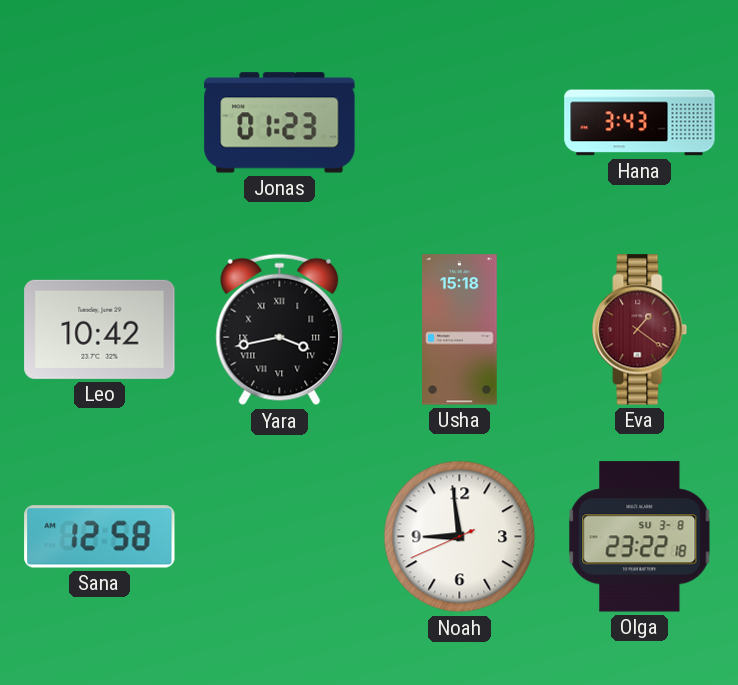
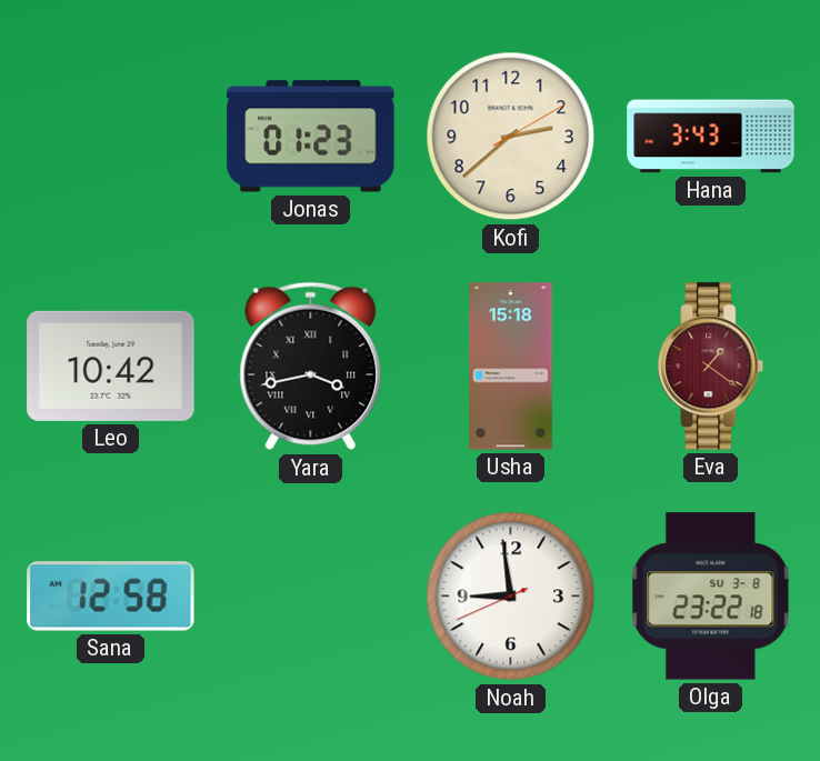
Kofi: none -> 2:38 (511, 137)
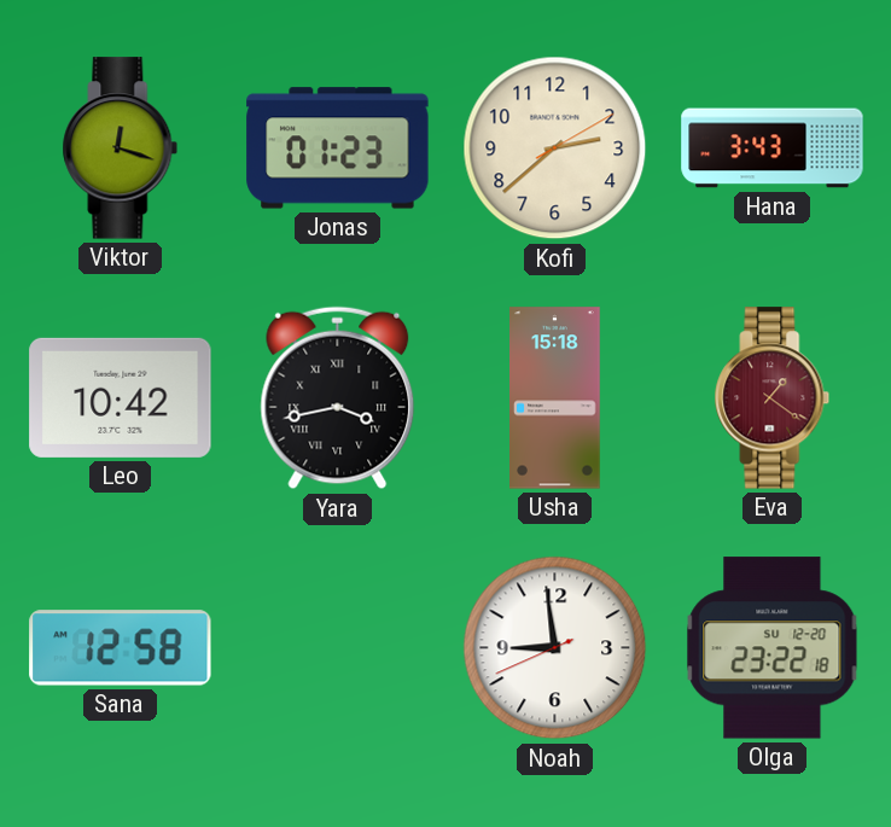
Viktor: none -> 12:18 (121, 148)
Olga date: SU 3-8 -> SU 12-20 (773, 648)
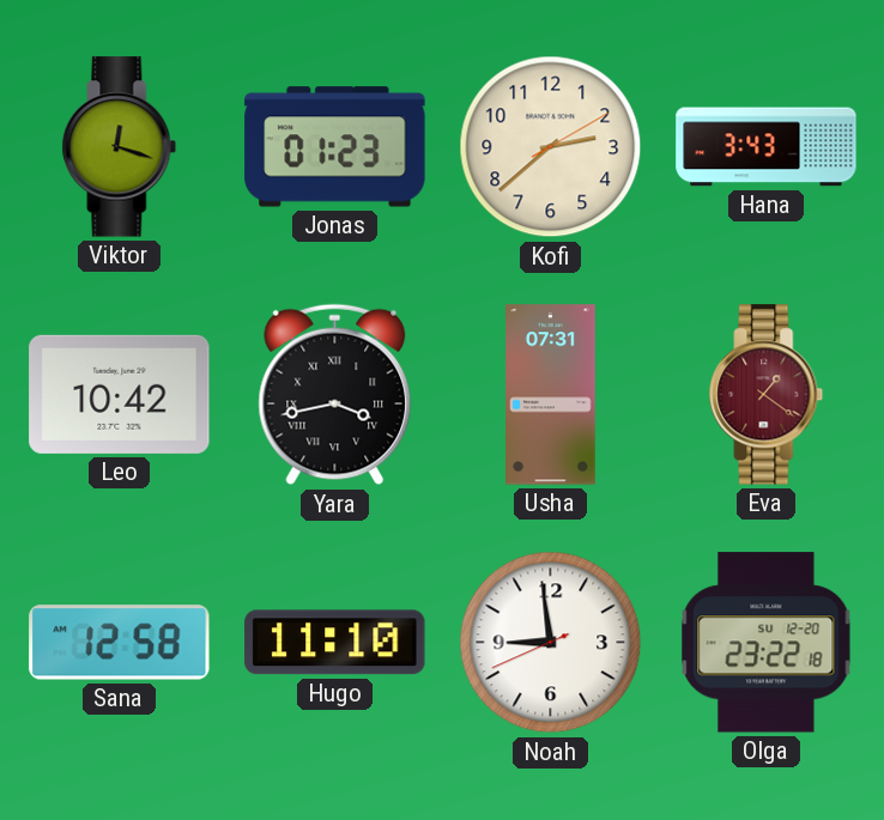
Usha: 15:18 -> 07:31 (551, 395)
Hugo: none -> 11:10 (335, 643)
